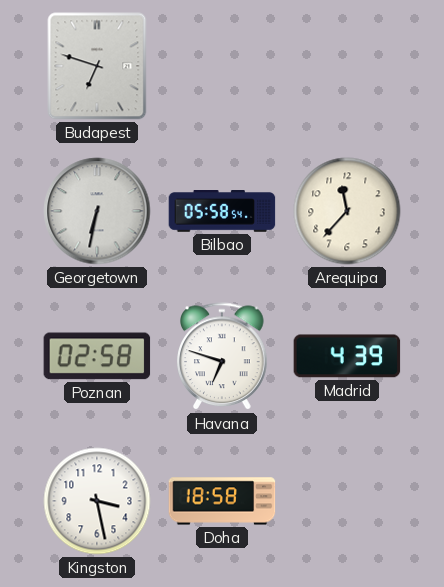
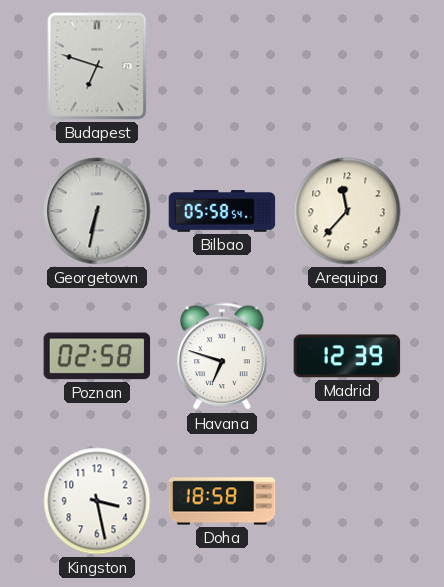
Madrid: 4:39 -> 12:39 (347, 356)
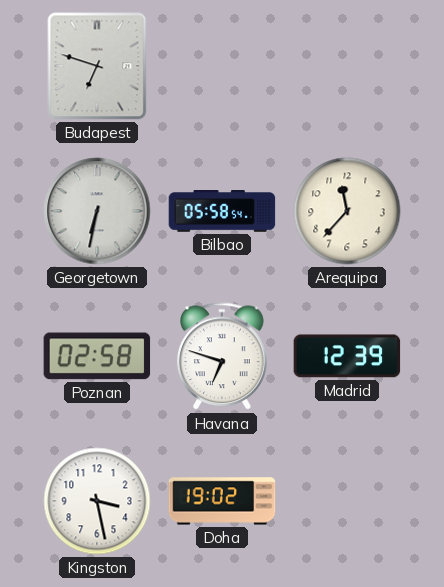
Doha: 18:58 -> 19:02 (222, 501)
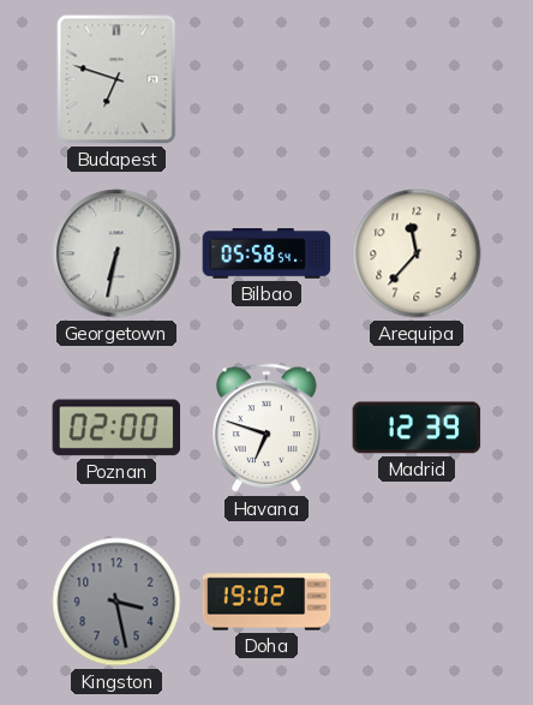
Poznan: 02:58 -> 02:00 (116, 428)
Kingston dial: white -> grey (116, 602)
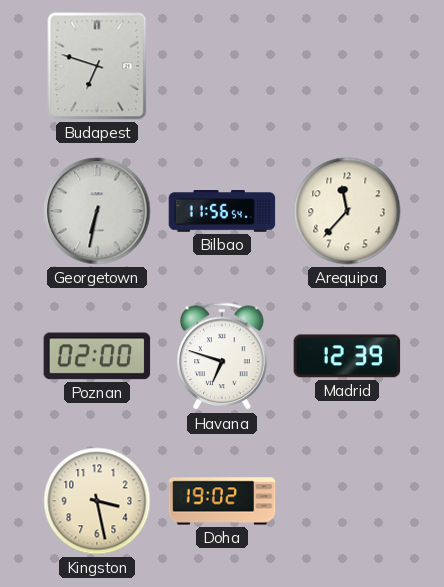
Bilbao: 05:58 -> 11:56 (222, 212)
Kingston dial: grey -> cream (97, 501)
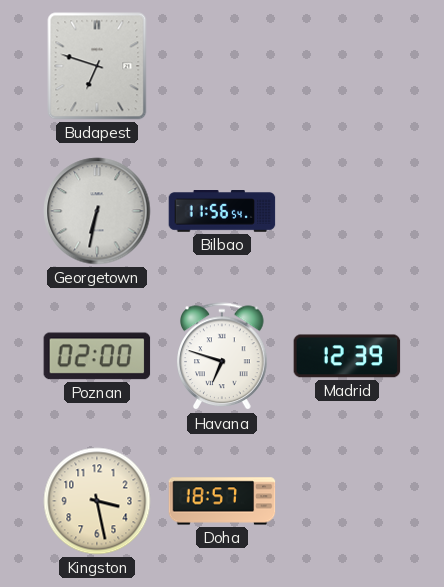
Arequipa: 11:37 -> none (347, 211)
Doha: 19:02 -> 18:57 (222, 501)
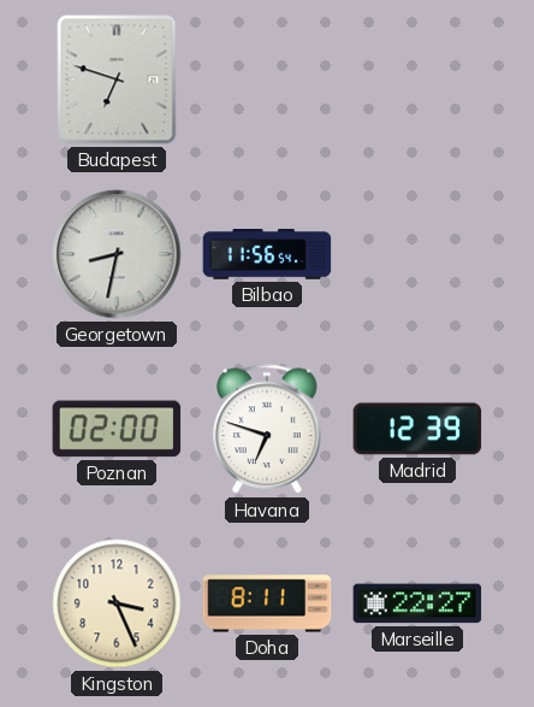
Georgetown: 6:32 -> 8:32 (117, 254)
Kingston: 3:28 -> 3:26 (117, 603)
Doha: 18:57 -> 8:11 (267, 603)
Marseille: none -> 22:27 (417, 603)
